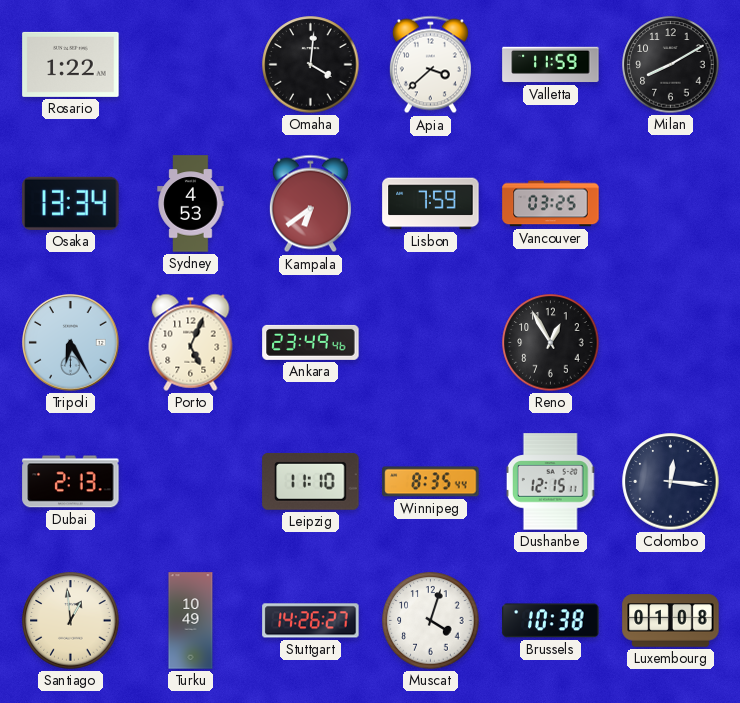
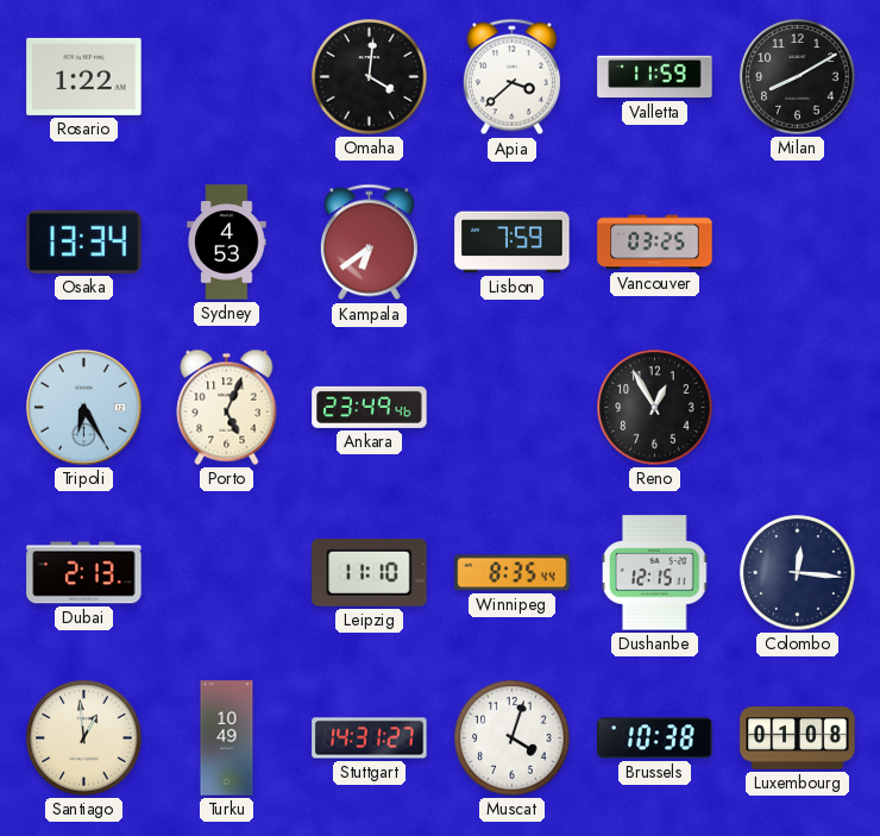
Stuttgart: 14:26 -> 14:31 (370, 738)
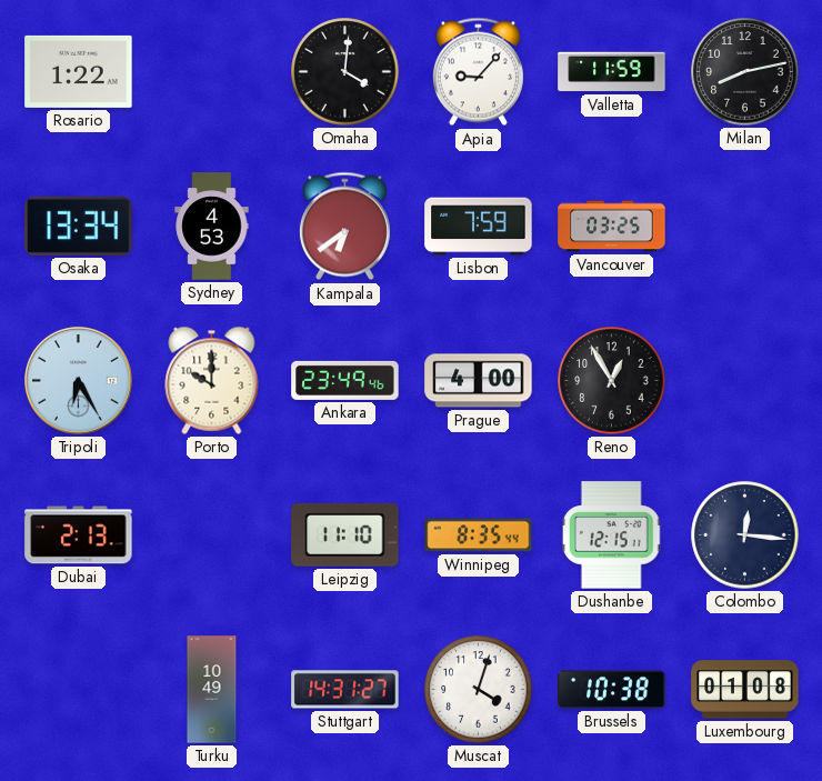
Apia: 3:38 -> 9:07 (478, 72)
Milan: 8:10 -> 8:13 (745, 72)
Porto: 5:04 -> 10:00 (212, 380)
Prague: none -> 4:00 (479, 381)
Santiago: 12:59 -> none (84, 738)
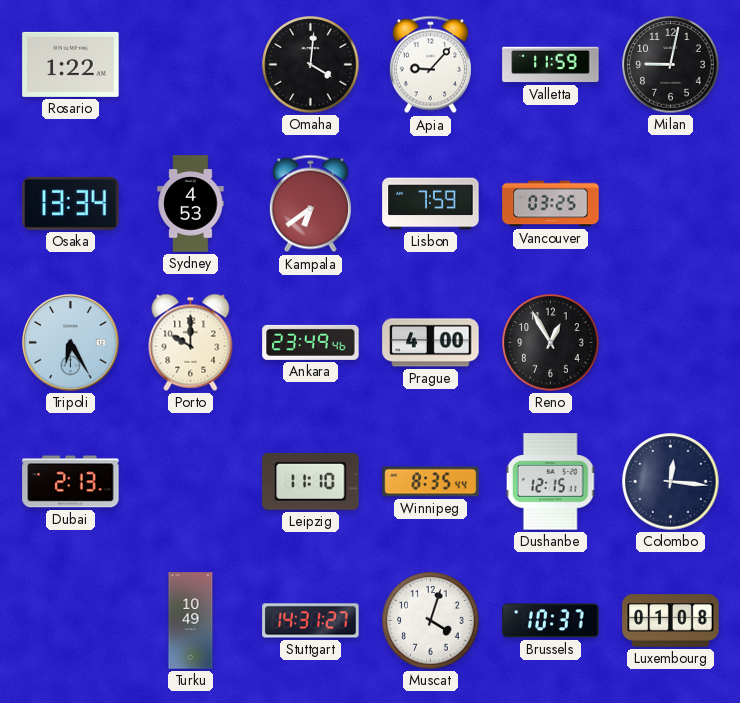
Milan: 8:13 -> 9:02 (671, 65)
Brussels: 10:38 -> 10:37 (551, 621)
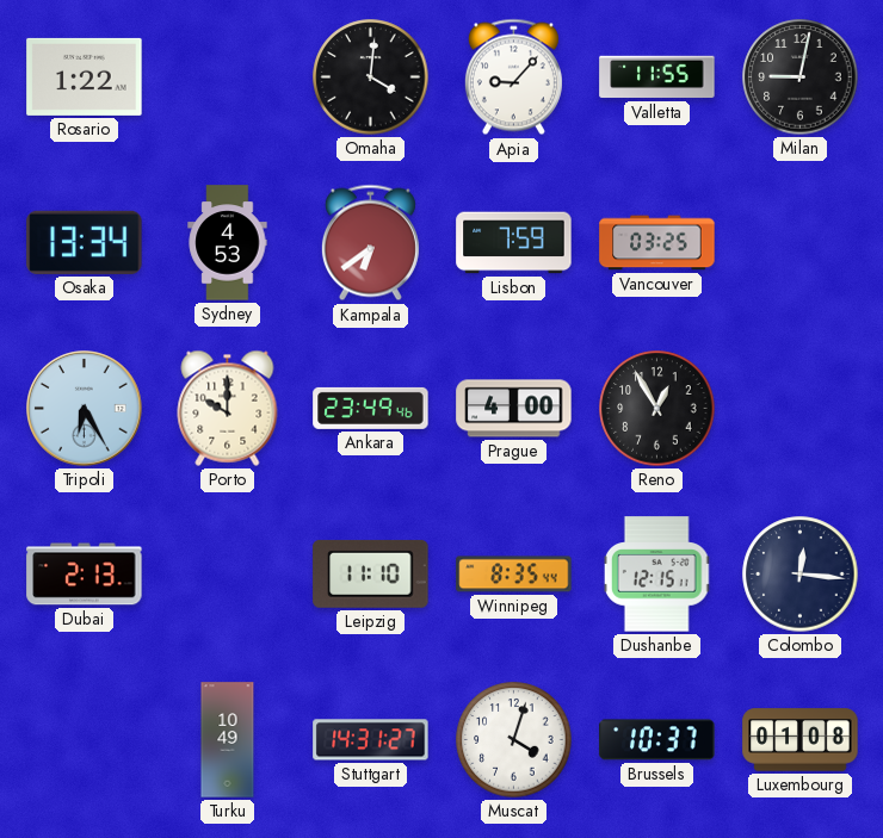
Valletta: 11:59 -> 11:55 (657, 77)
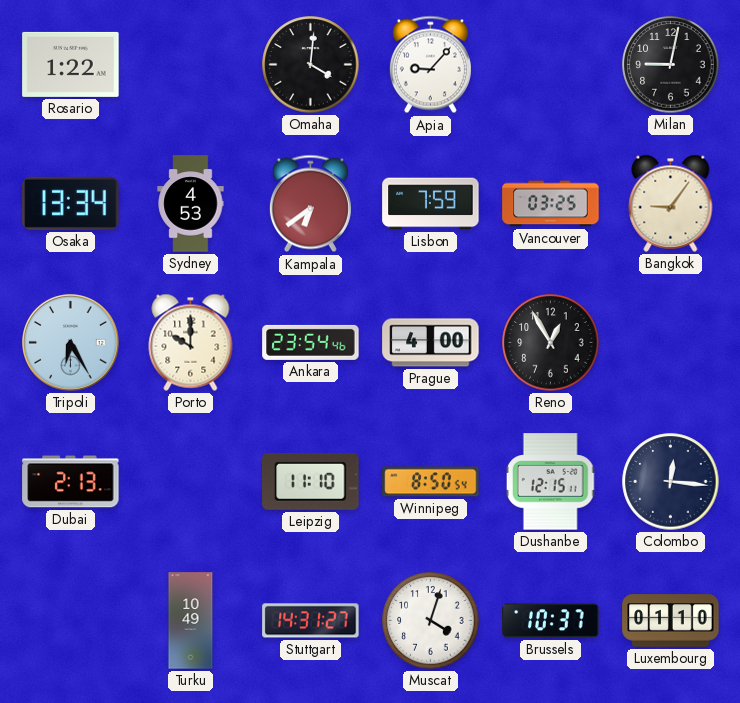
Valletta: 11:55 -> none (657, 77)
Bangkok: none -> 9:06 (671, 203)
Ankara: 23:49 -> 23:54 (311, 342)
Winnipeg: 8:35 -> 8:50 (431, 482)
Luxembourg: 01:08 -> 01:10 (671, 621)
